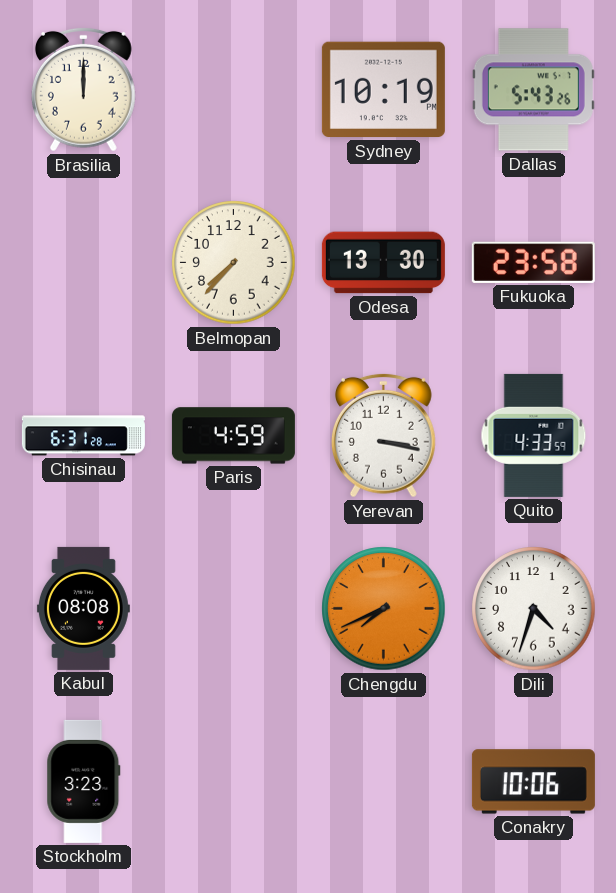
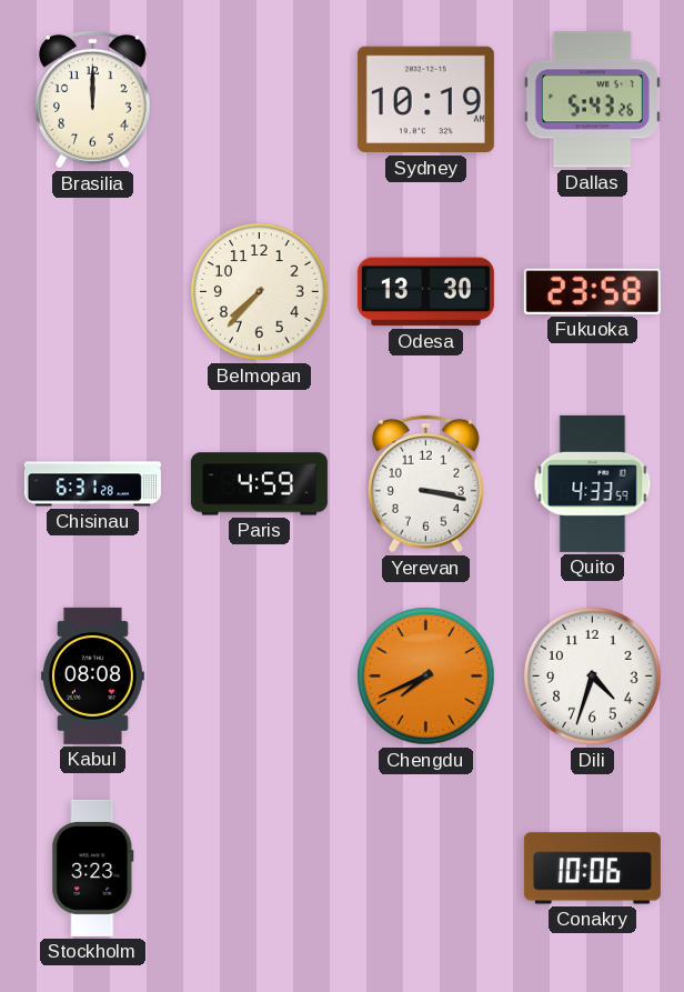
Sydney: 10:19 PM -> 10:19 AM (425, 100)
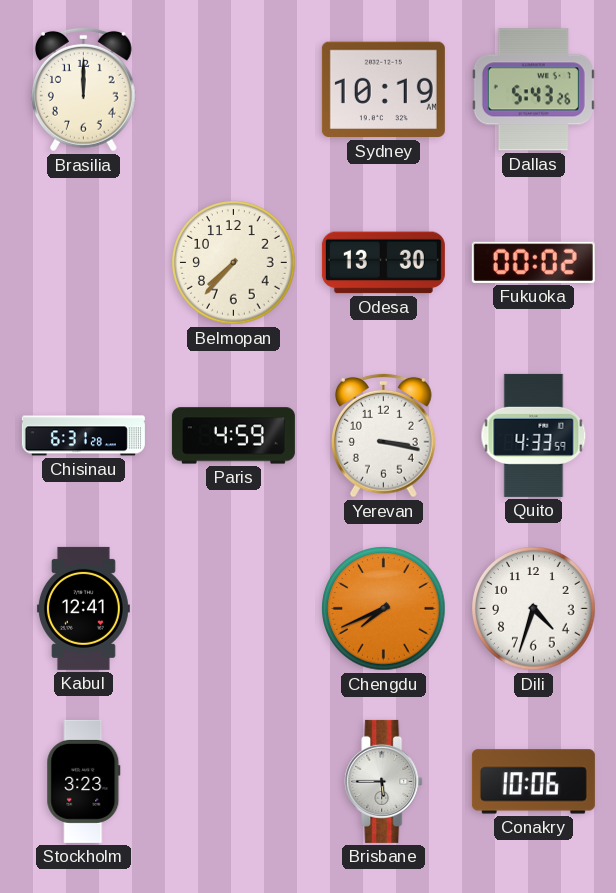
Fukuoka: 23:58 -> 00:02 (533, 262)
Kabul: 08:08 -> 12:41 (83, 608)
Brisbane: none -> 5:45 (384, 781)
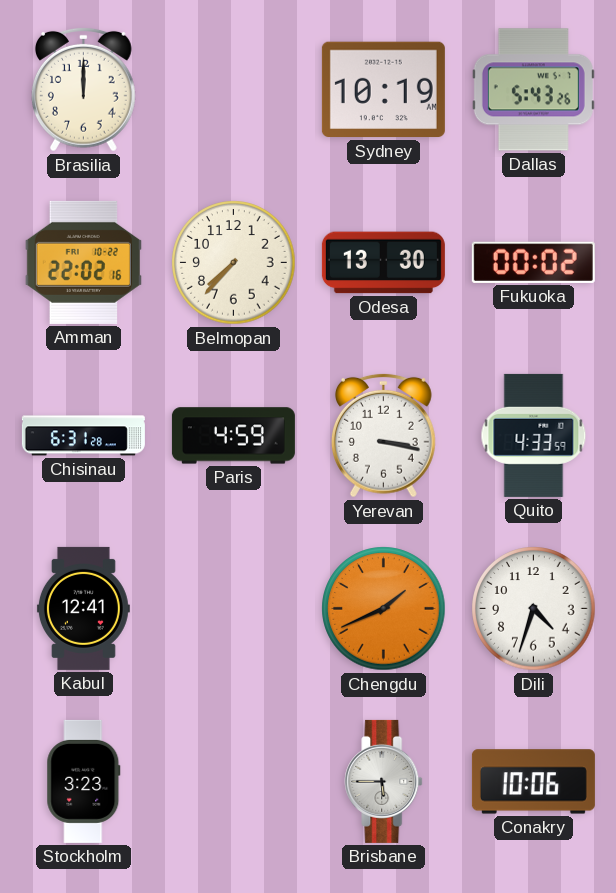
Amman: none -> 22:02 (83, 262)
Chengdu: 7:41 -> 1:41 (384, 609)
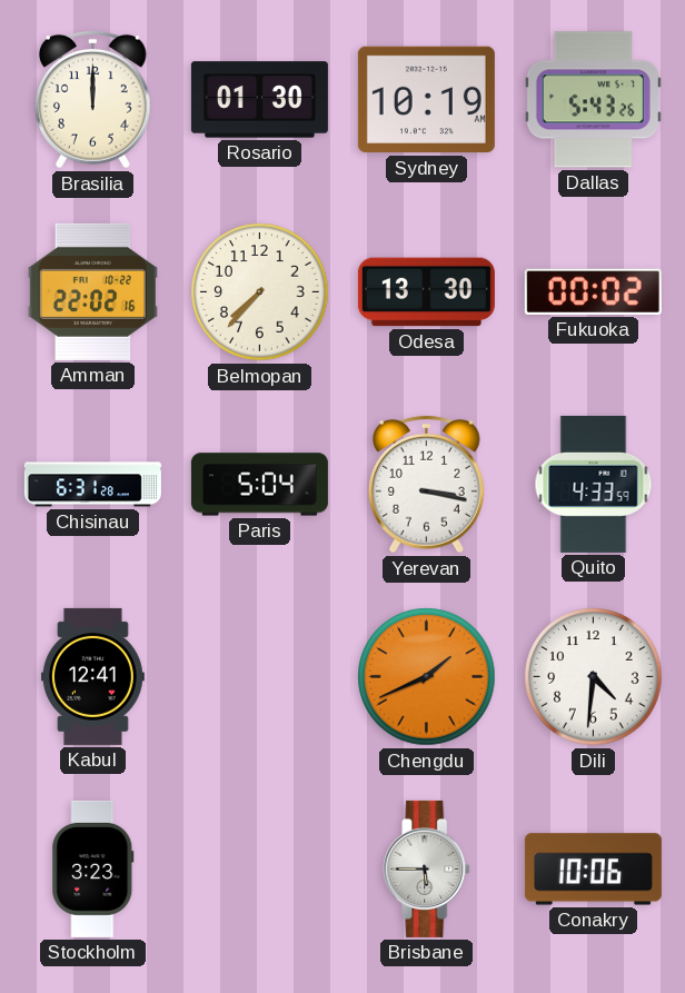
Rosario: none -> 01:30 (259, 100)
Paris: 4:59 -> 5:04 (259, 485)
Dili: 4:33 -> 4:31 (594, 677)
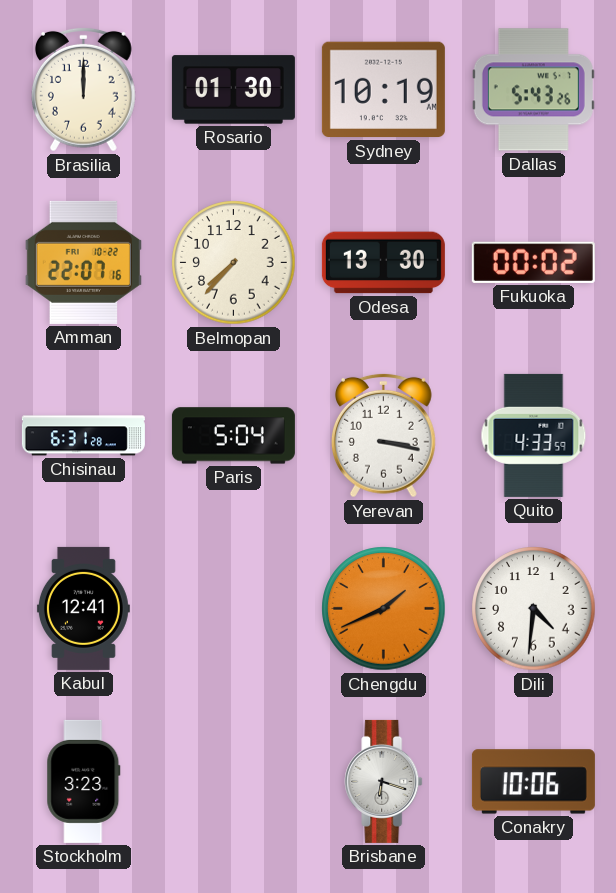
Amman: 22:02 -> 22:07 (83, 262)
Brisbane: 5:45 -> 6:18 (384, 781)
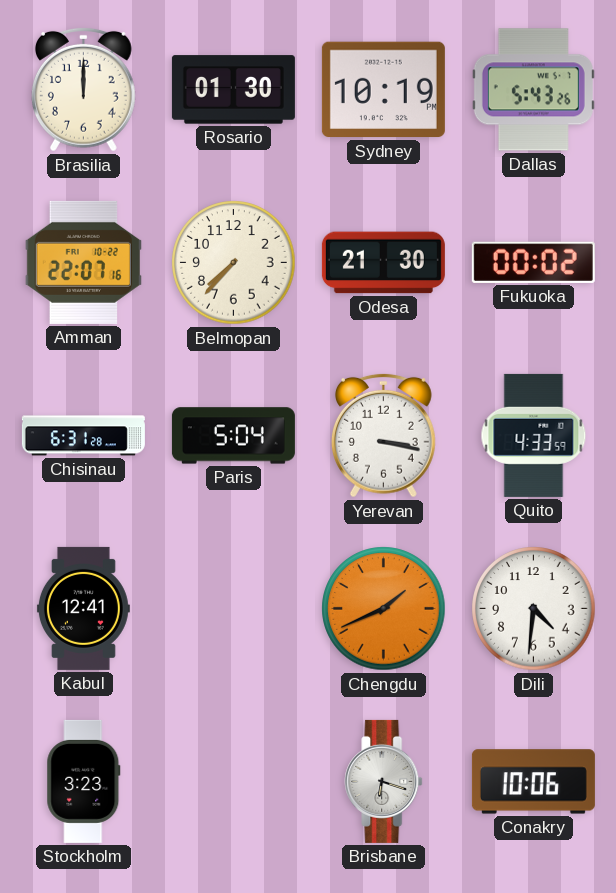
Sydney: 10:19 AM -> 10:19 PM (383, 90)
Odesa: 13:30 -> 21:30 (383, 263)
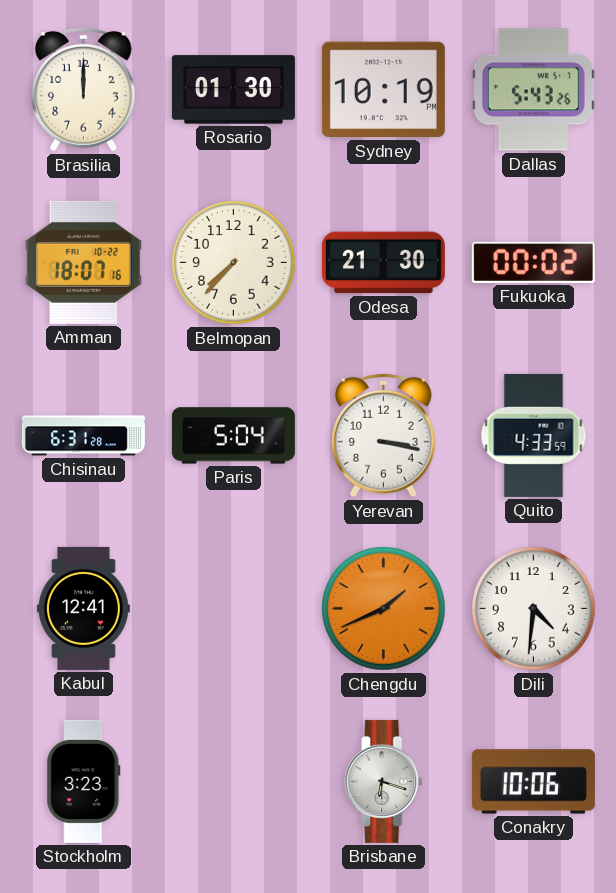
Amman: 22:07 -> 18:07 (83, 262)
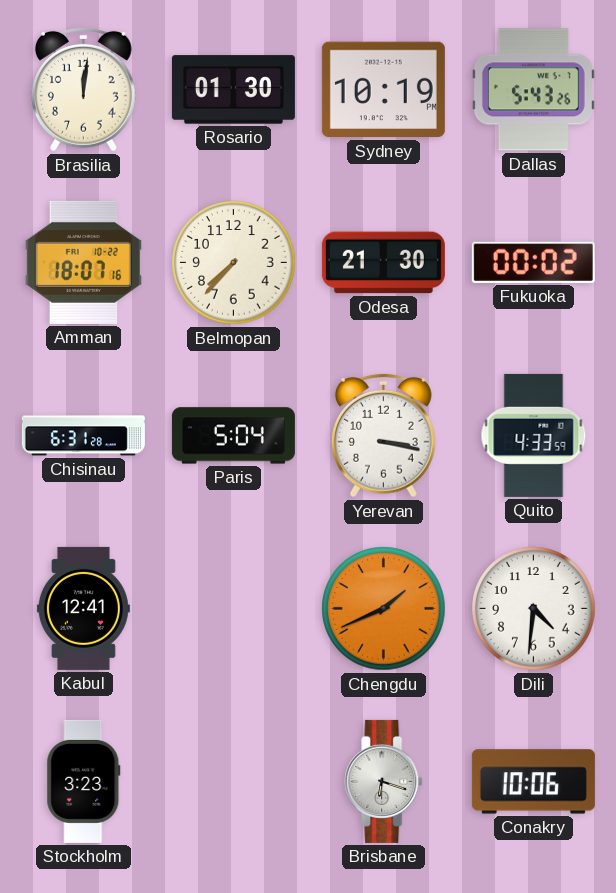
Brasilia: 12:00 -> 12:01 (83, 89)
